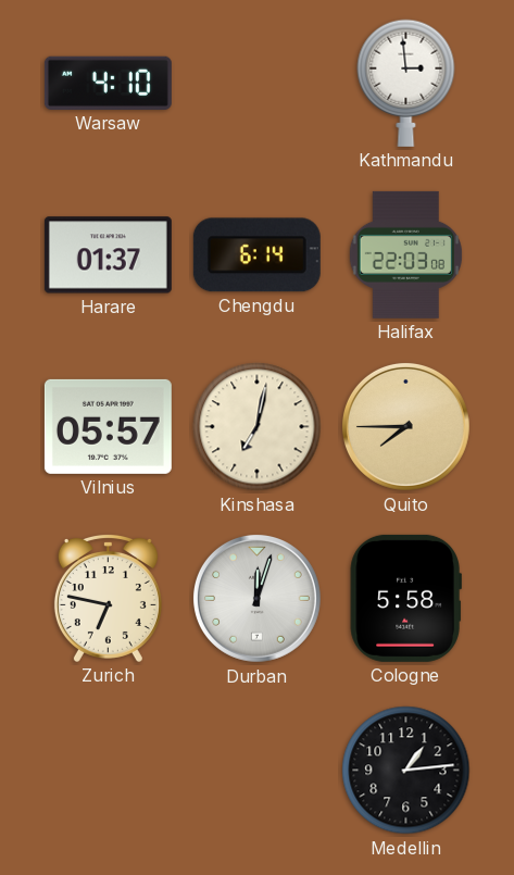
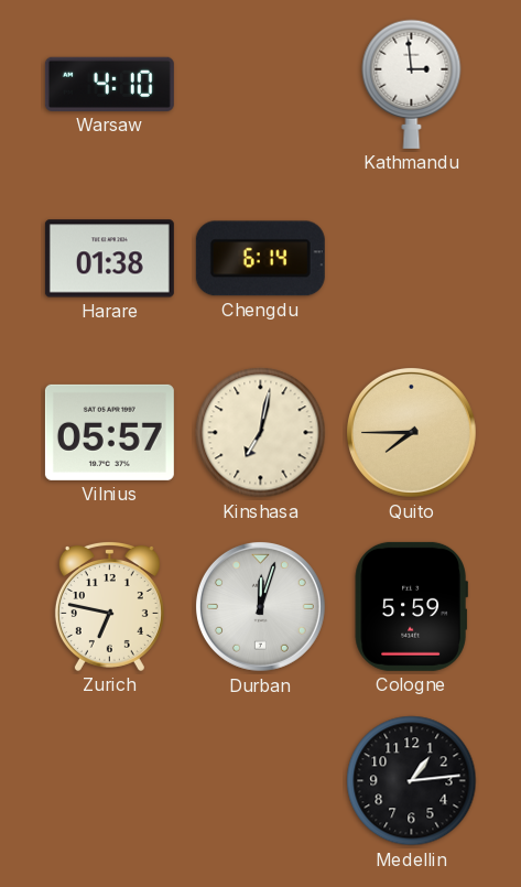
Harare: 01:37 -> 01:38 (109, 259)
Halifax: 22:03 -> none (405, 254)
Cologne: 5:58 -> 5:59 (411, 606)
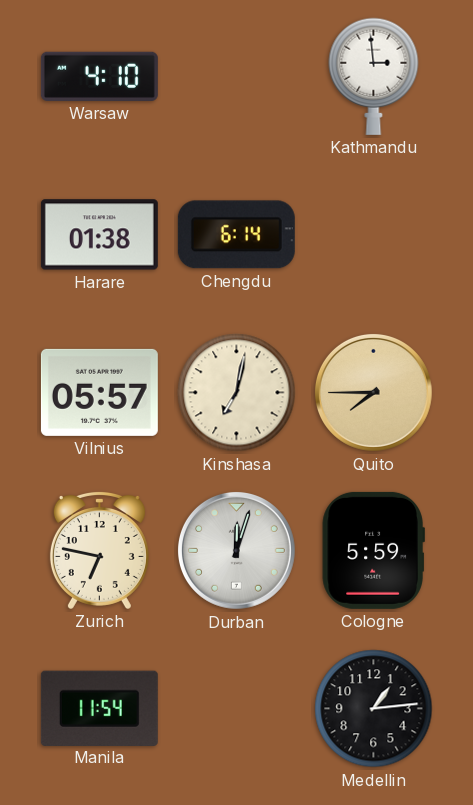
Manila: none -> 11:54 (99, 708)
